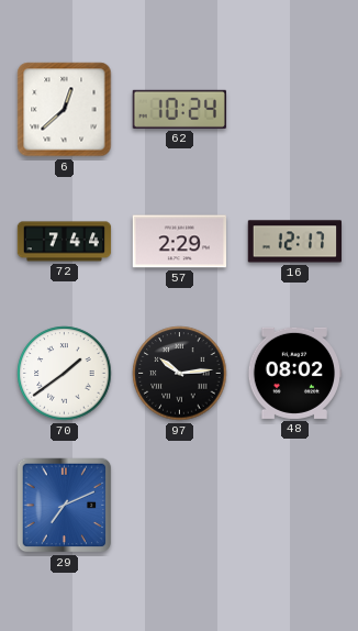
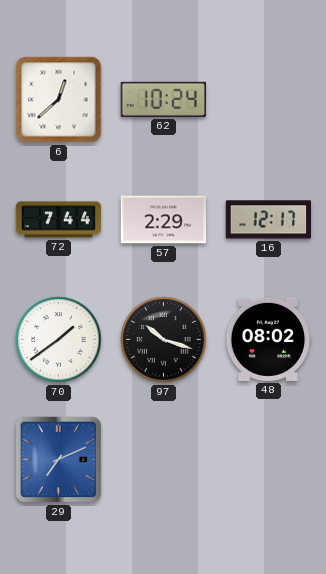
97: 10:14 -> 10:18 (164, 340)
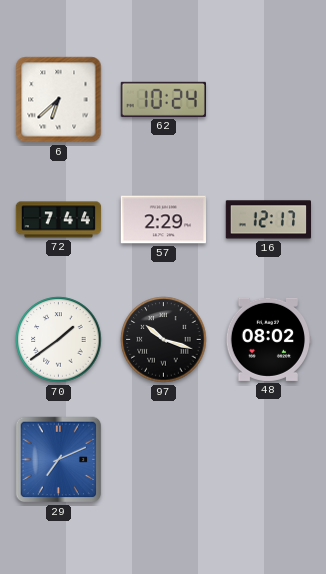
6: 12:38 -> 6:38 (59, 100)
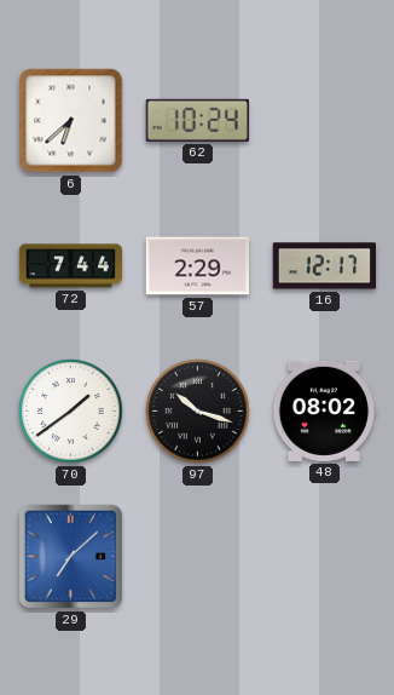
29: 7:11 -> 7:08 (71, 557)
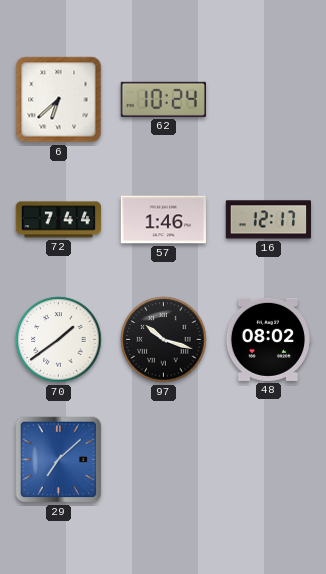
57: 2:29 -> 1:46 (163, 220)
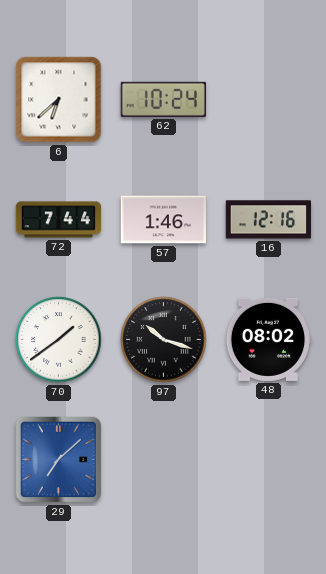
16: 12:17 -> 12:16 (268, 220)
